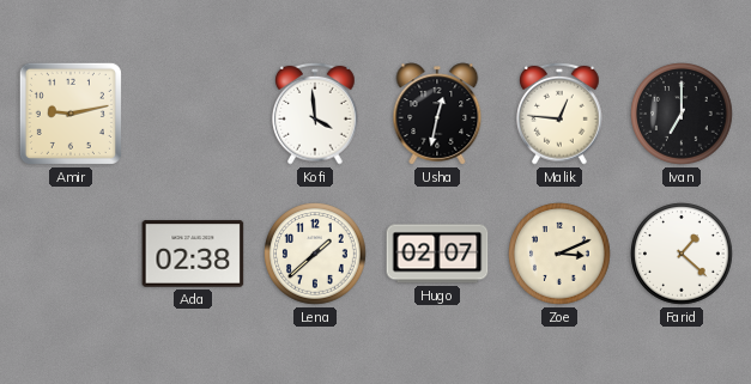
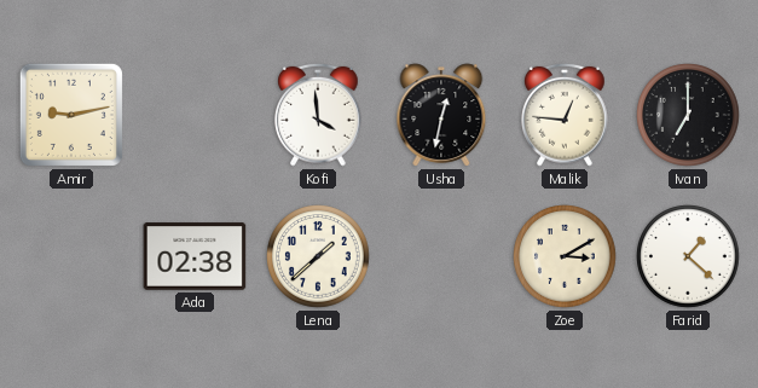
Hugo: 02:07 -> none (437, 254)
Zoe: 3:11 -> 3:10 (565, 256)
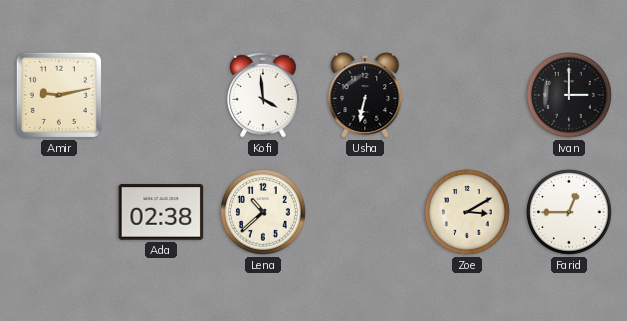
Usha: 12:32 -> 6:32 (365, 95)
Malik: 12:46 -> none (565, 115)
Ivan: 7:00 -> 3:00 (569, 95)
Lena: 1:38 -> 10:38 (263, 212)
Farid: 1:22 -> 12:45 (569, 212)
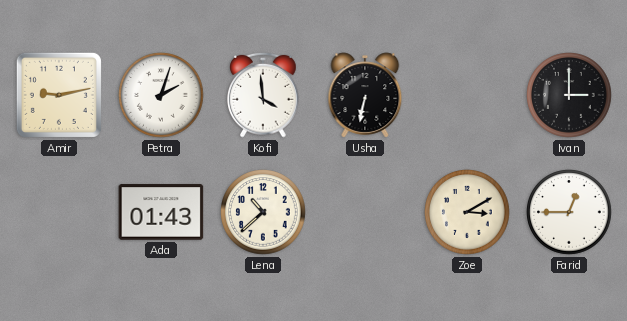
Petra: none -> 2:03 (161, 95)
Ada: 02:38 -> 01:43 (161, 212)
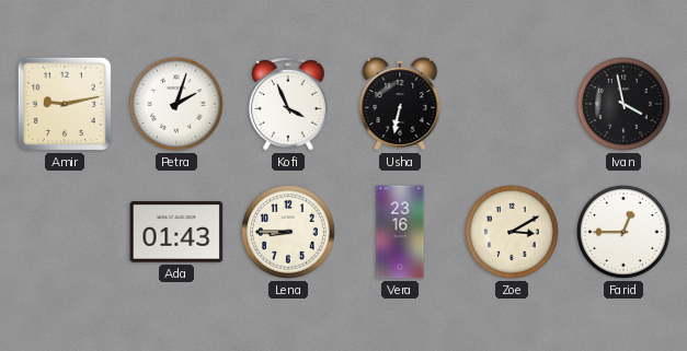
Kofi: 3:59 -> 3:56 (288, 104)
Ivan: 3:00 -> 3:58 (623, 104)
Lena: 10:38 -> 8:45 (288, 232)
Vera: none -> 23:16 (400, 232)
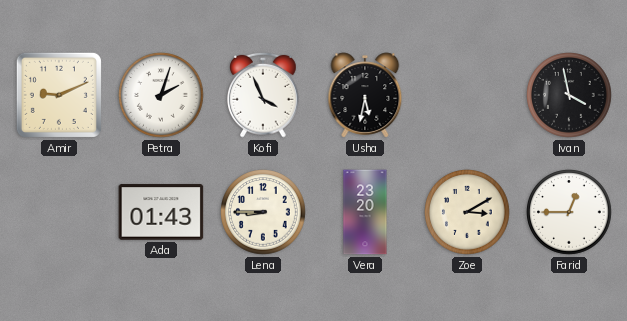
Amir: 9:13 -> 9:11 (59, 95)
Usha: 6:32 -> 5:32 (365, 95)
Vera: 23:16 -> 23:20 (365, 212)
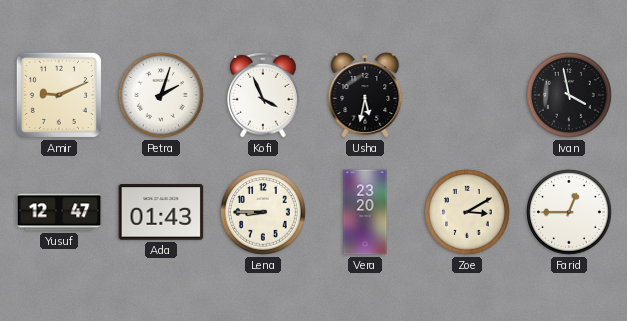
Yusuf: none -> 12:47 (59, 212)
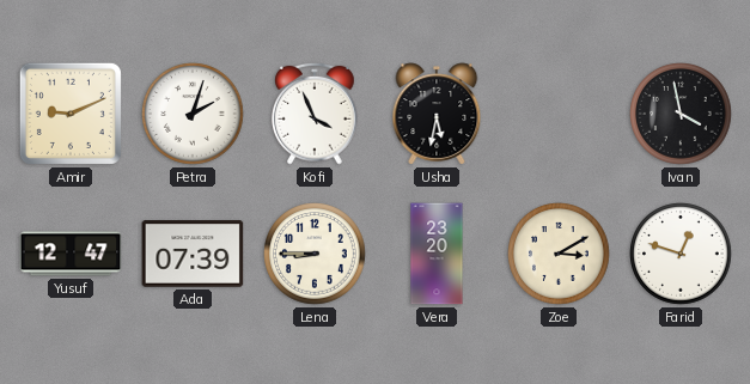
Ada: 01:43 -> 07:39 (193, 254)
Farid: 12:45 -> 12:48 (681, 254)
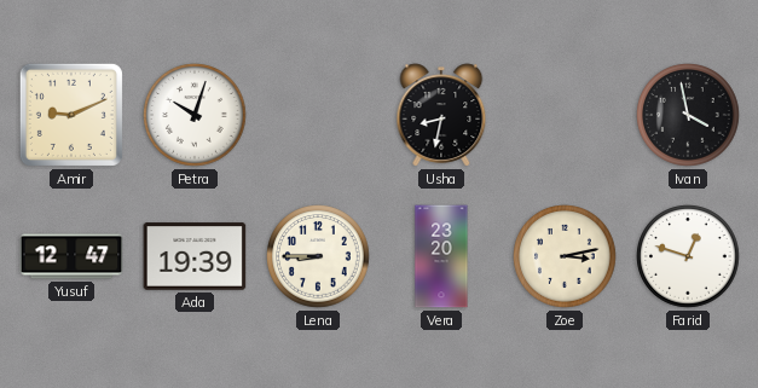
Petra: 2:03 -> 10:03 (195, 115)
Kofi: 3:56 -> none (315, 114)
Usha: 5:32 -> 8:32 (441, 115)
Ada: 07:39 -> 19:39 (195, 256)
Zoe: 3:10 -> 3:13 (565, 256)
